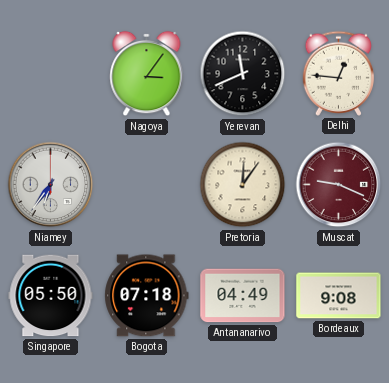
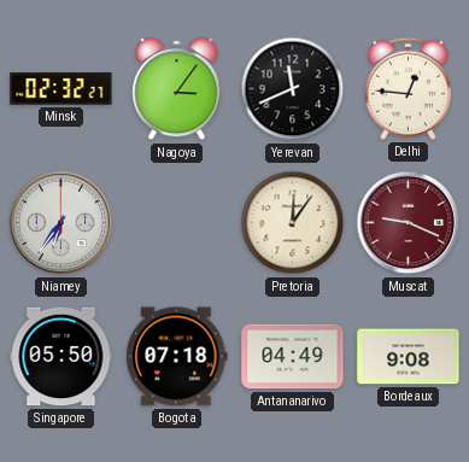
Minsk: none -> 02:32 (61, 89)
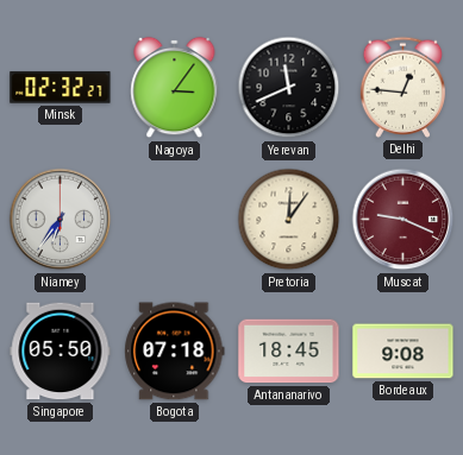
Antananarivo: 04:49 -> 18:45 (289, 352)
